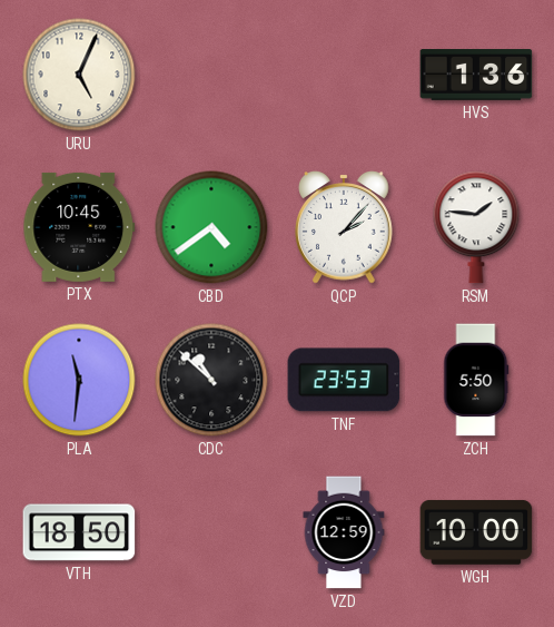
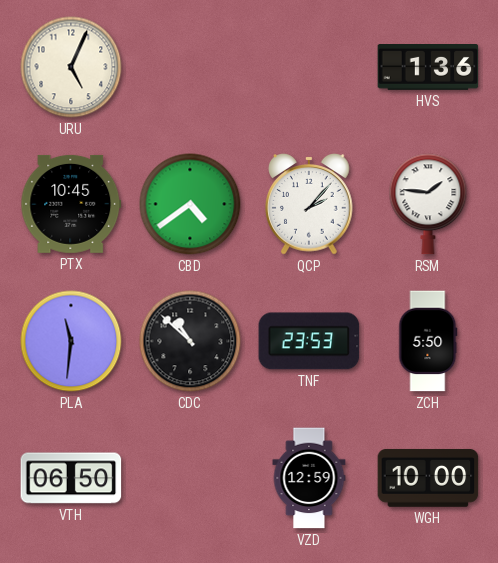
VTH: 18:50 -> 06:50 (71, 478)
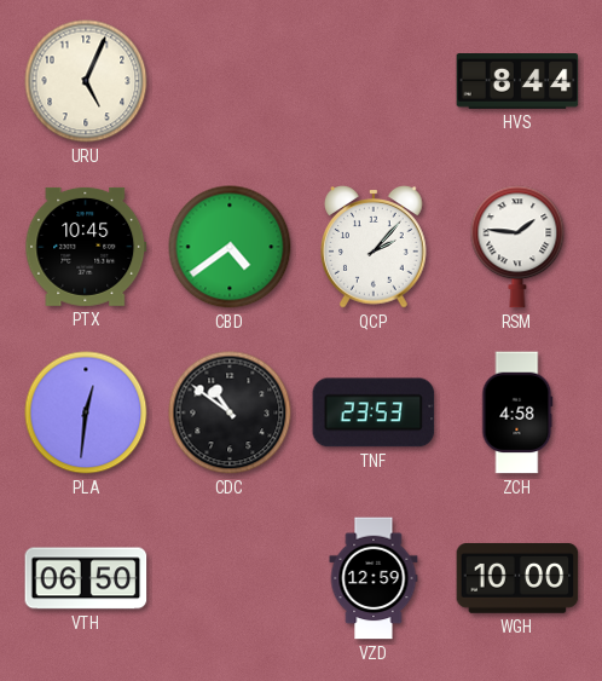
HVS: 1:36 -> 8:44 (517, 82)
PLA: 11:31 -> 12:31 (86, 412)
CDC: 10:52 -> 10:51 (230, 412)
ZCH: 5:50 -> 4:58 (517, 412)
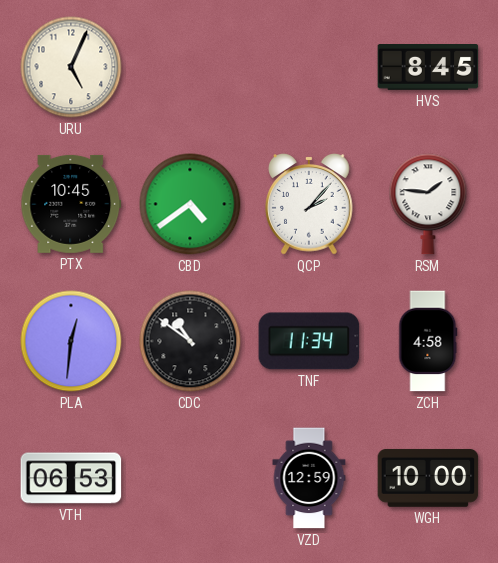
HVS: 8:44 -> 8:45 (428, 68)
TNF: 23:53 -> 11:34 (309, 341)
VTH: 06:50 -> 06:53 (71, 478)
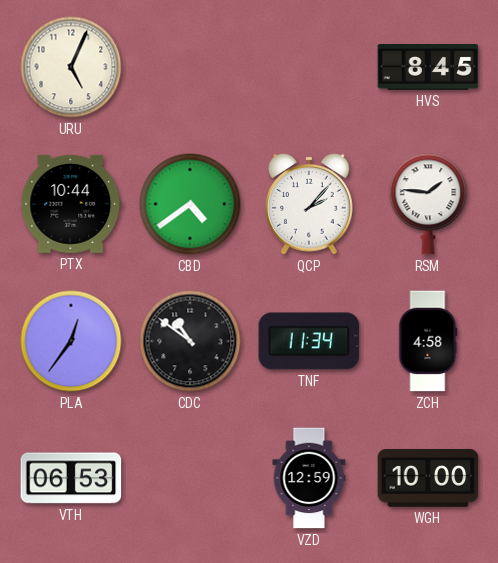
PTX: 10:45 -> 10:44 (71, 204)
PLA: 12:31 -> 12:36 (71, 341)
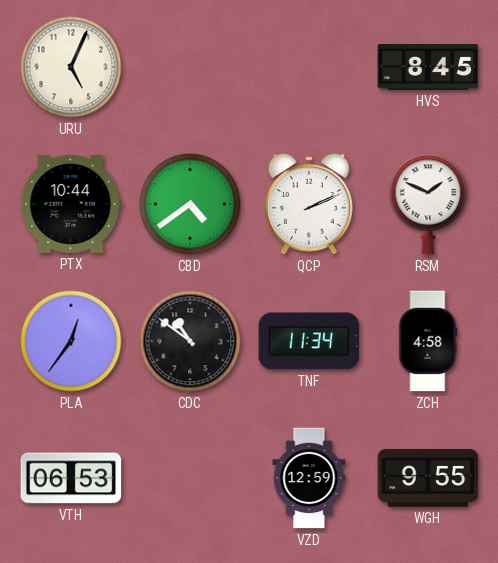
QCP: 2:07 -> 2:11 (310, 204)
RSM: 1:46 -> 1:49 (428, 204)
WGH: 10:00 -> 9:55 (428, 478)
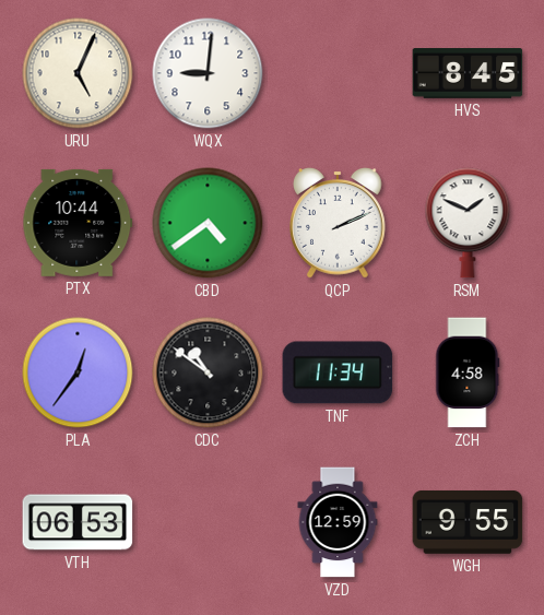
WQX: none -> 9:01 (208, 73)
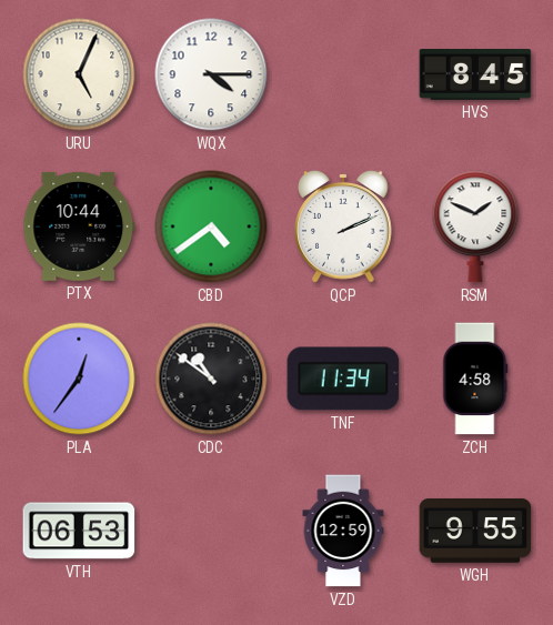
WQX: 9:01 -> 4:15 (211, 74)
